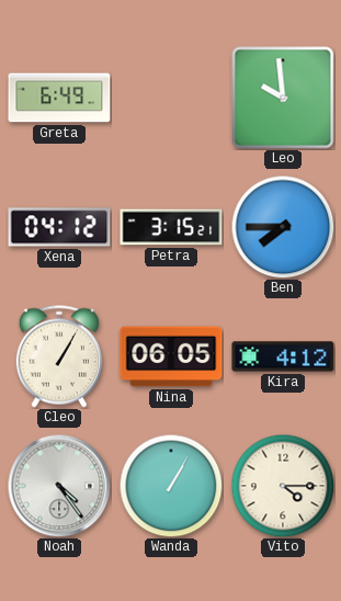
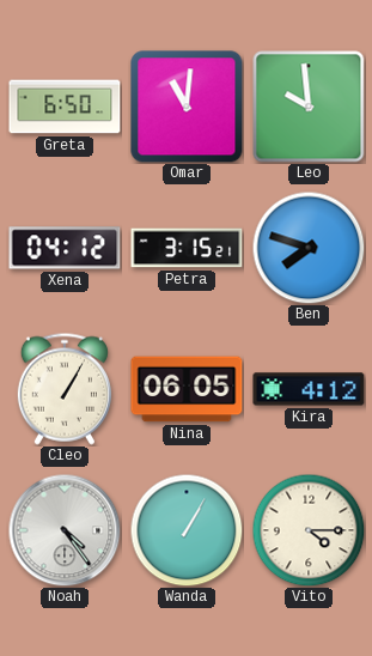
Greta: 6:49 -> 6:50 (65, 107)
Omar: none -> 11:01 (187, 107)
Ben: 7:45 -> 7:48 (309, 248)
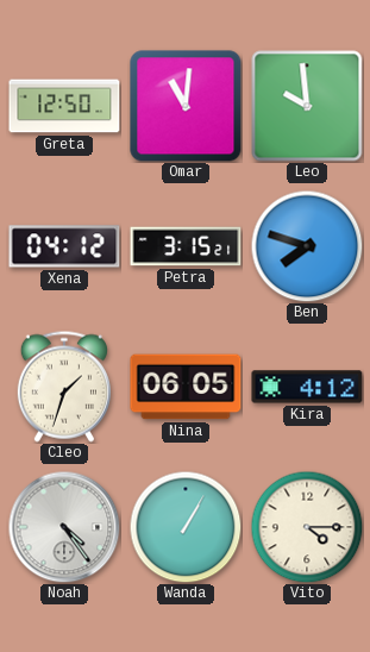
Greta: 6:50 -> 12:50 (64, 106)
Cleo: 1:05 -> 1:33 (64, 387)
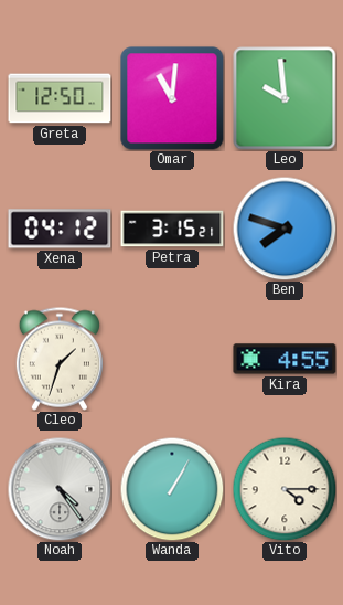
Nina: 06:05 -> none (186, 387)
Kira: 4:12 -> 4:55 (285, 359)
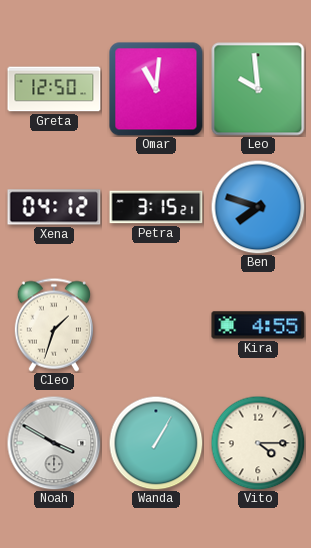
Noah: 4:24 -> 3:50 (54, 443)
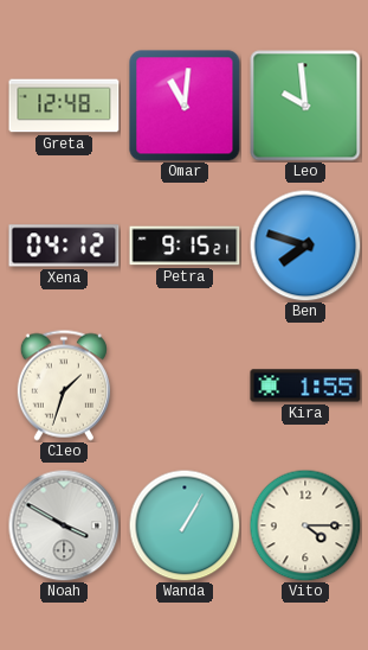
Greta: 12:50 -> 12:48 (64, 106)
Petra: 3:15 -> 9:15 (185, 246)
Kira: 4:55 -> 1:55 (305, 385)
